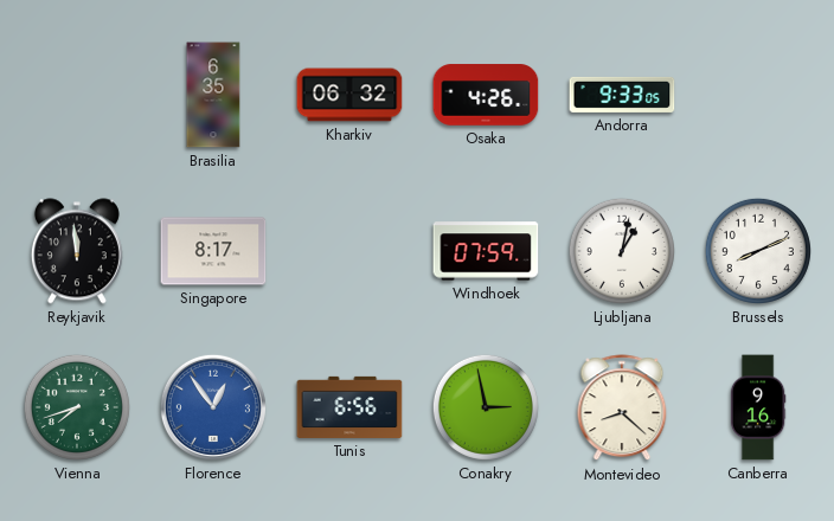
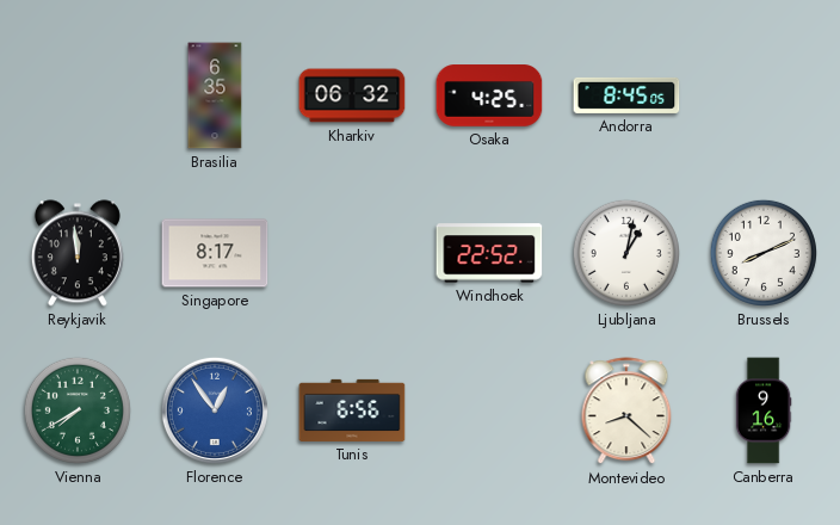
Osaka: 4:26 -> 4:25 (489, 95)
Andorra: 9:33 -> 8:45 (626, 95)
Windhoek: 07:59 -> 22:52 (489, 253)
Vienna: 7:42 -> 7:40 (78, 410)
Conakry: 2:58 -> none (486, 407)
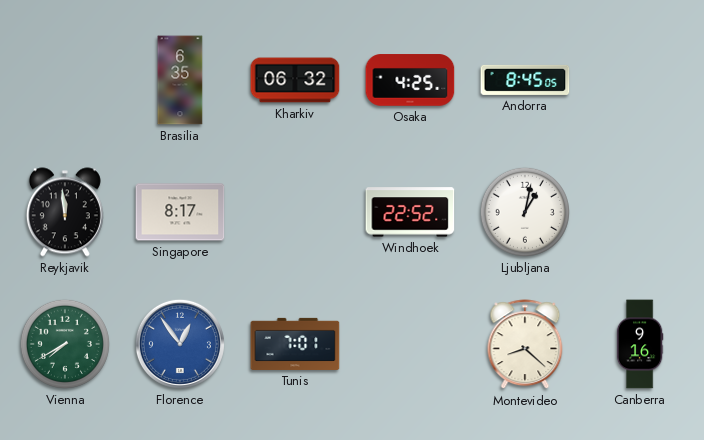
Brussels: 8:11 -> none (764, 253)
Tunis: 6:56 -> 7:01 (295, 344)
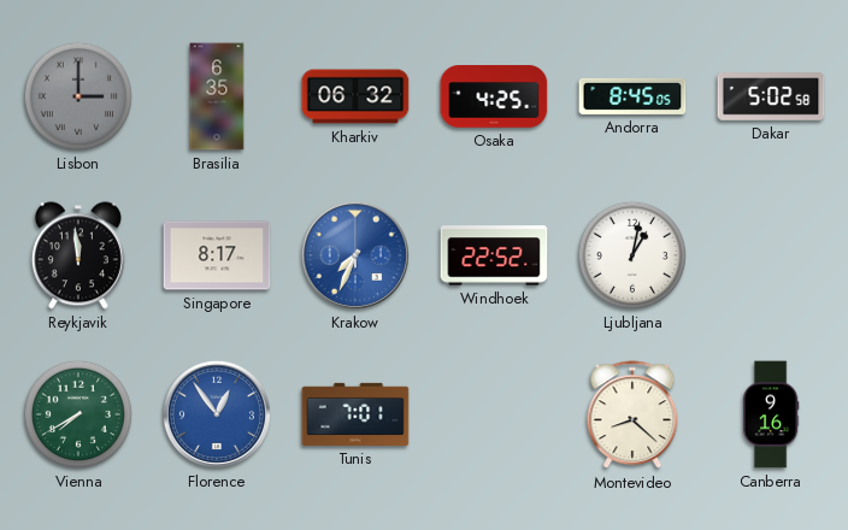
Lisbon: none -> 3:00 (78, 96)
Dakar: none -> 5:02 (771, 96)
Krakow: none -> 7:34 (355, 255)
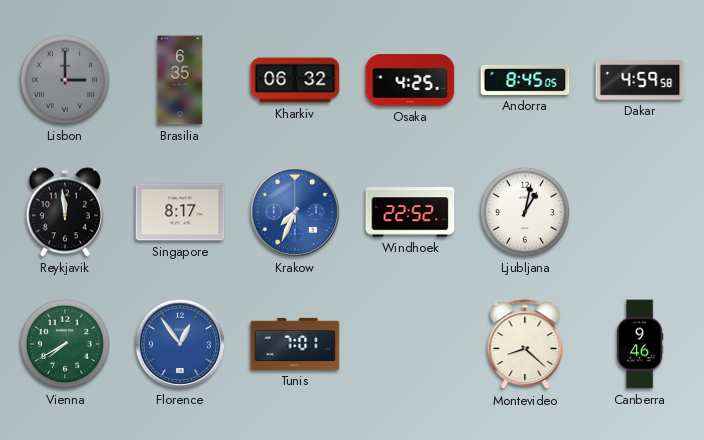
Dakar: 5:02 -> 4:59 (640, 80)
Canberra: 9:16 -> 9:46 (640, 344)
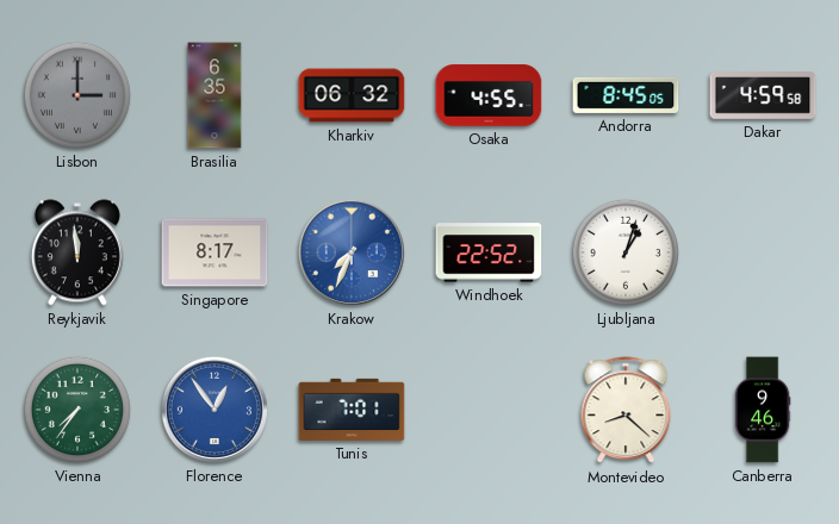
Osaka: 4:25 -> 4:55 (489, 95)
Ljubljana: 1:02 -> 1:03 (626, 252)
Vienna: 7:40 -> 7:36 (77, 410)
